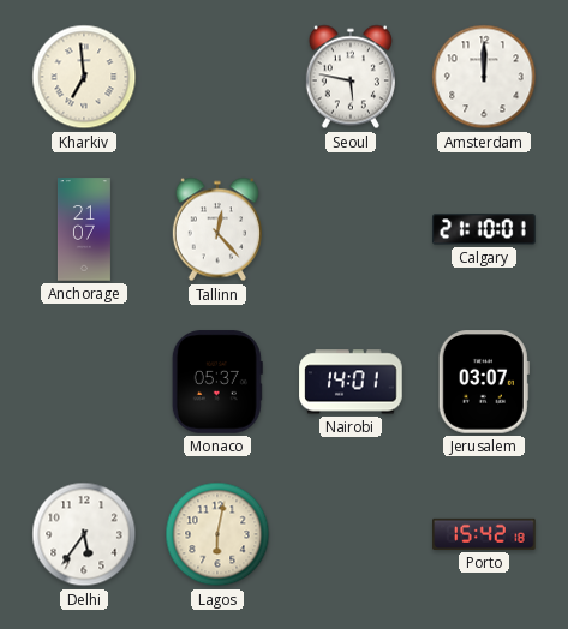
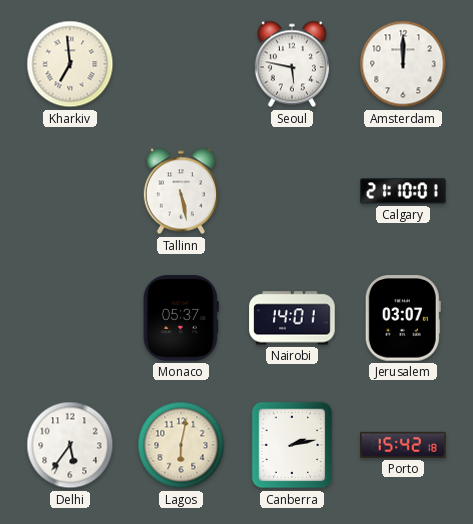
Anchorage: 21:07 -> none (84, 229)
Tallinn: 12:23 -> 5:28 (181, 191)
Canberra: none -> 2:13 (292, 445)
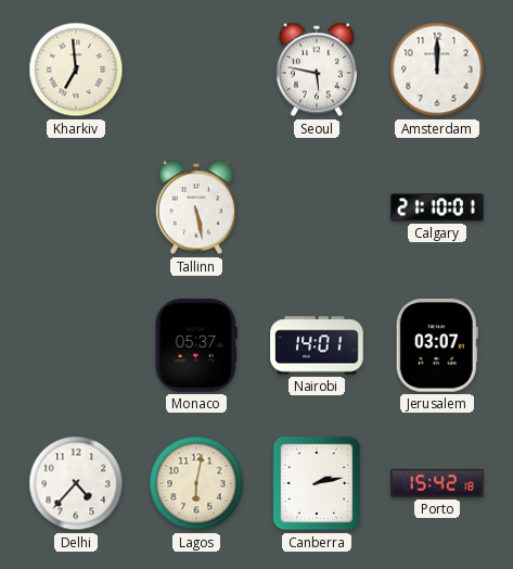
Delhi: 5:36 -> 4:37 (76, 483)
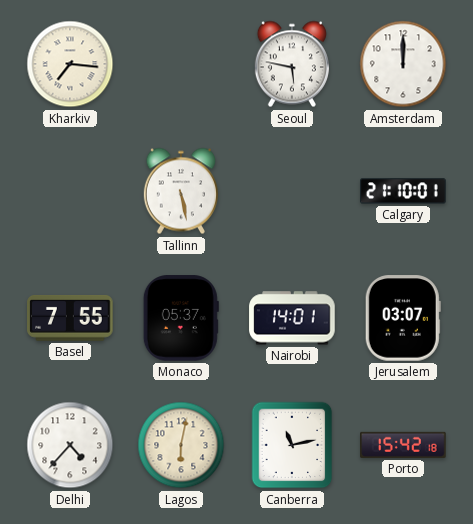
Kharkiv: 6:59 -> 7:16 (70, 64)
Basel: none -> 7:55 (70, 318)
Canberra: 2:13 -> 11:13 (292, 445)
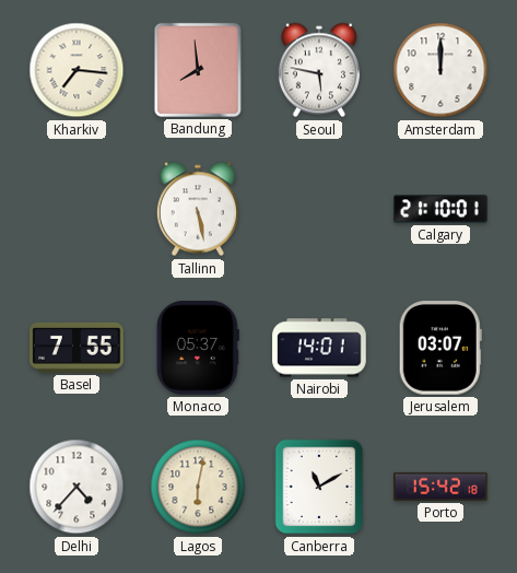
Bandung: none -> 7:59 (198, 70)
Canberra: 11:13 -> 11:10 (319, 487)
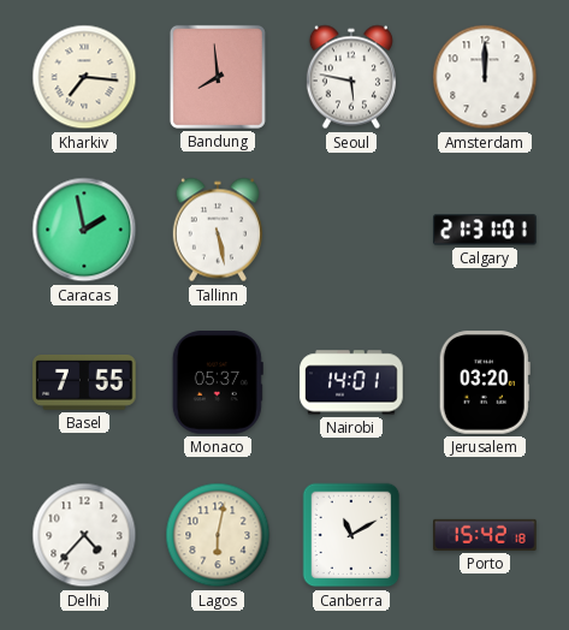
Caracas: none -> 1:58 (84, 230)
Calgary: 21:10 -> 21:31 (485, 230)
Jerusalem: 03:07 -> 03:20 (485, 382)
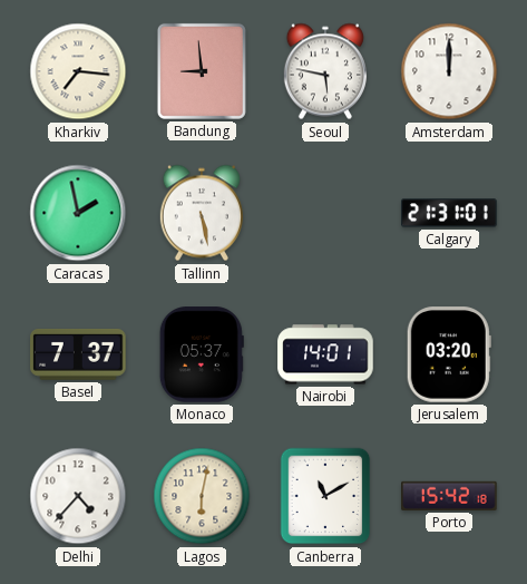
Bandung: 7:59 -> 8:59 (202, 71)
Basel: 7:55 -> 7:37 (78, 354)
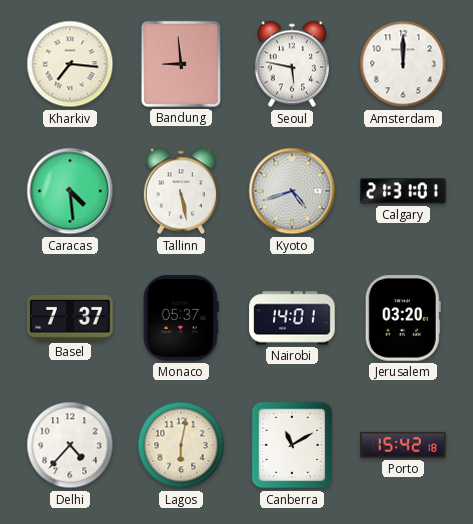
Caracas: 1:58 -> 4:29 (70, 191)
Kyoto: none -> 4:42 (292, 191)
